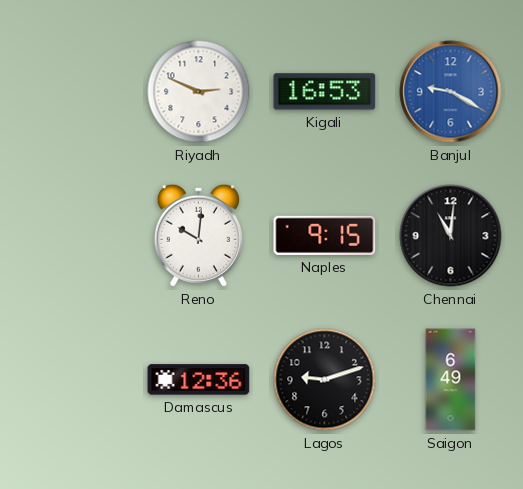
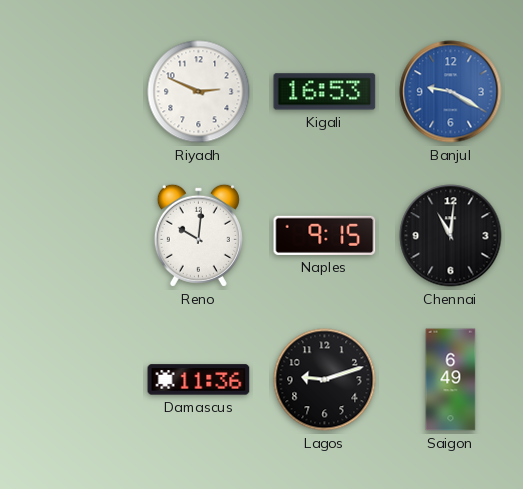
Damascus: 12:36 -> 11:36 (199, 380)
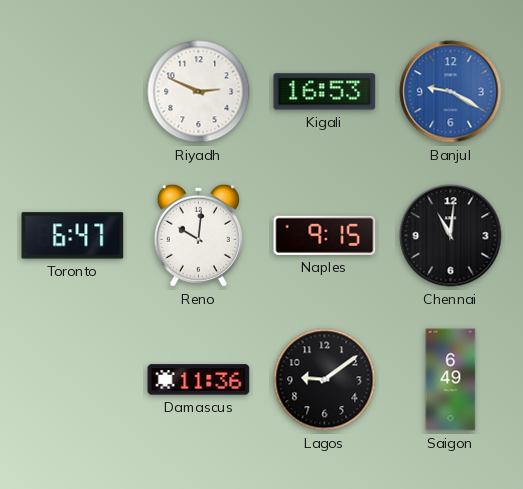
Toronto: none -> 6:47 (73, 236)
Lagos: 9:12 -> 9:09 (325, 380)
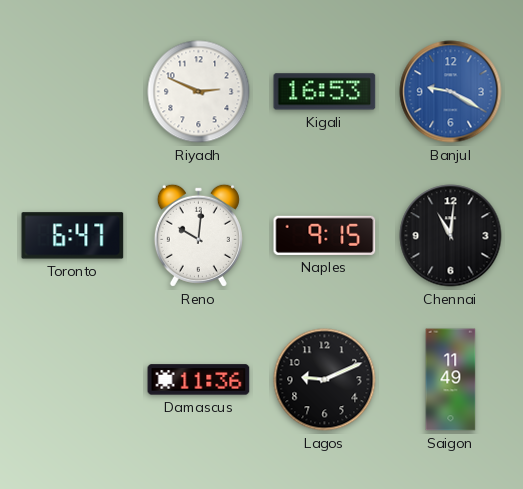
Lagos: 9:09 -> 9:11 (325, 380)
Saigon: 6:49 -> 11:49 (451, 380)
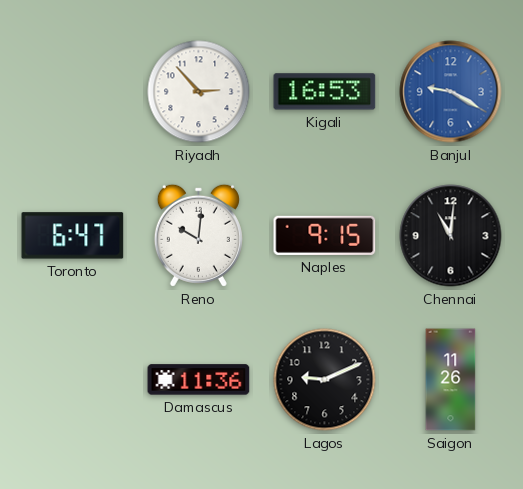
Riyadh: 2:49 -> 2:53 (199, 92)
Saigon: 11:49 -> 11:26 (451, 380)
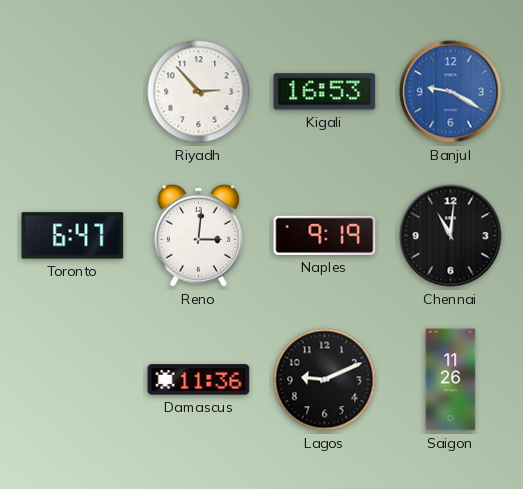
Reno: 10:01 -> 3:01 (198, 235)
Naples: 9:15 -> 9:19 (325, 235)
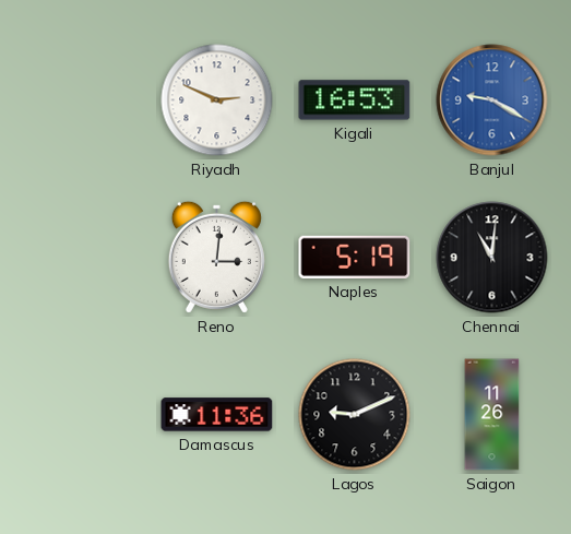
Riyadh: 2:53 -> 2:49 (217, 100)
Toronto: 6:47 -> none (73, 236)
Naples: 9:19 -> 5:19 (355, 257)
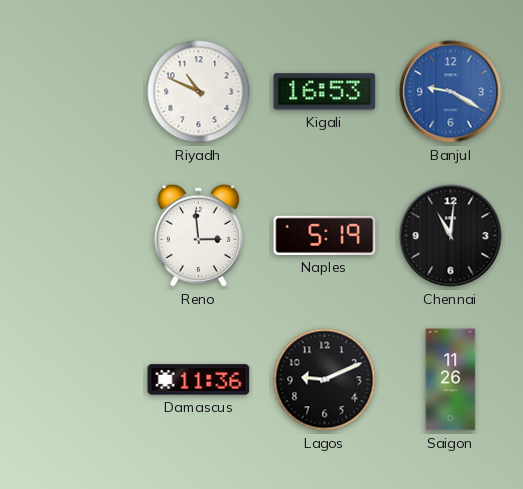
Riyadh: 2:49 -> 10:49 (199, 92)
Reno: 3:01 -> 2:59 (198, 235)
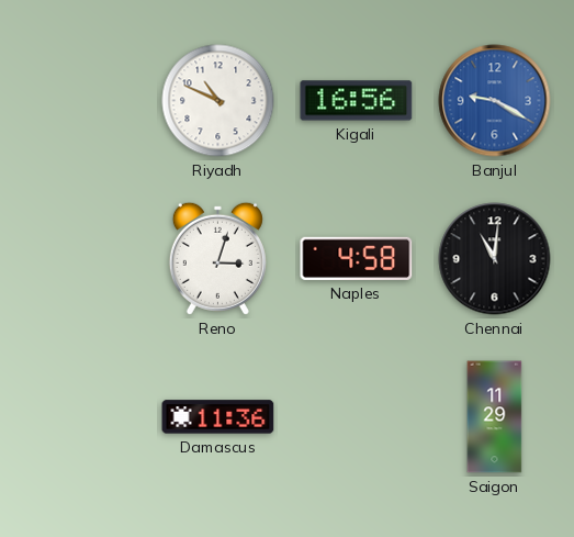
Kigali: 16:53 -> 16:56 (357, 101)
Reno: 2:59 -> 3:03 (217, 258)
Naples: 5:19 -> 4:58 (357, 258)
Lagos: 9:11 -> none (325, 380)
Saigon: 11:26 -> 11:29 (495, 417)
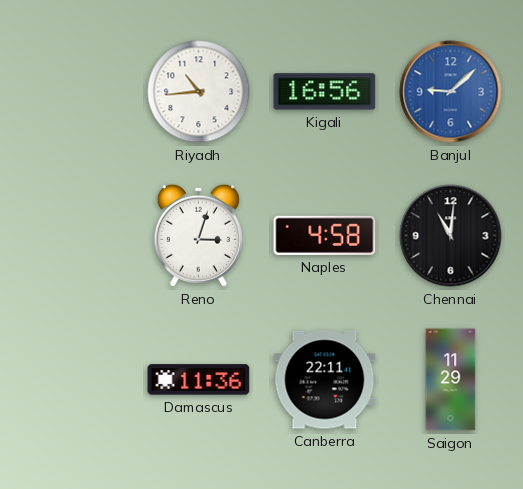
Riyadh: 10:49 -> 10:44 (199, 92)
Banjul: 9:20 -> 9:08 (451, 92)
Canberra: none -> 22:11 (325, 380)
